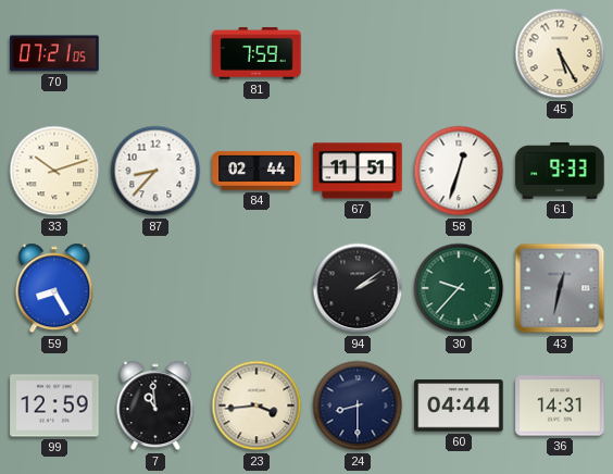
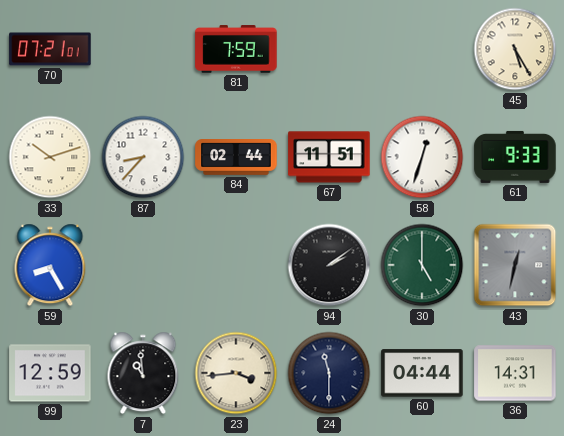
70: 07:21:05 -> 07:21:01 (50, 49)
30: 9:37 -> 5:00 (422, 265)
24: 8:30 -> 11:30 (329, 373)
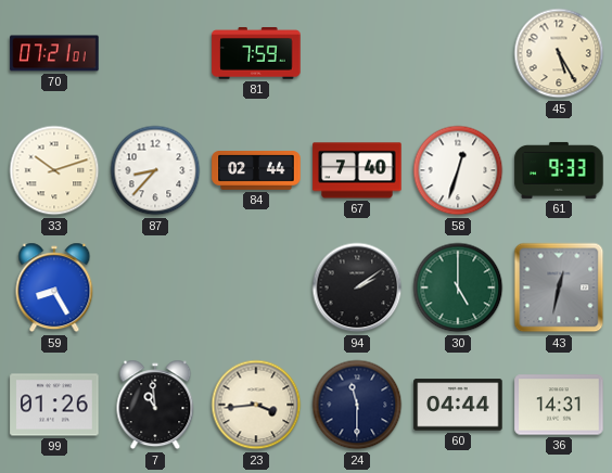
67: 11:51 -> 7:40 (357, 170)
99: 12:59 -> 01:26 (54, 405)
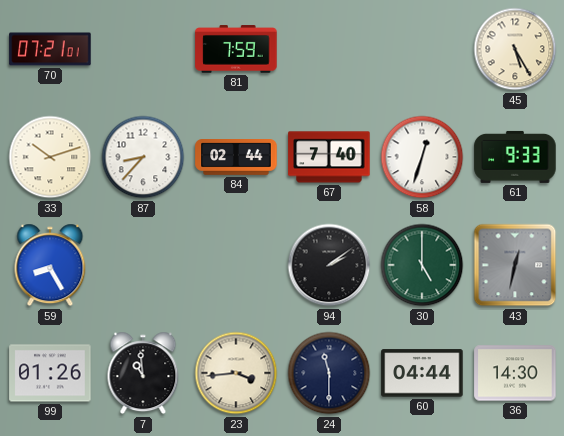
36: 14:31 -> 14:30 (515, 373)
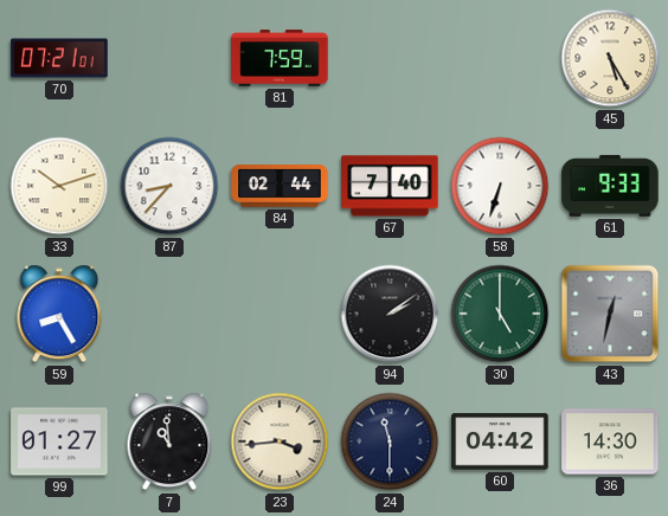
58: 12:33 -> 6:33 (500, 186)
99: 01:26 -> 01:27 (59, 441)
60: 04:44 -> 04:42 (500, 441)
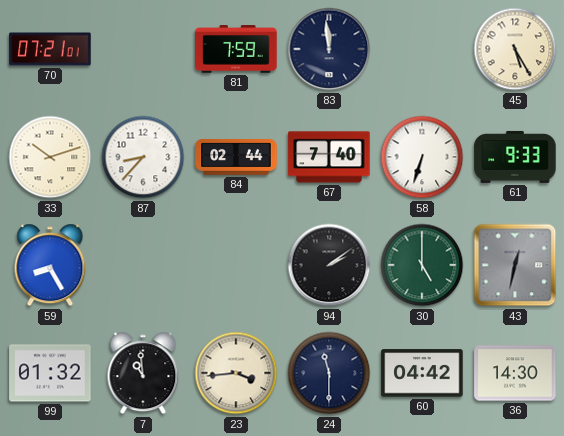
83: none -> 11:59 (329, 49)
99: 01:27 -> 01:32 (50, 373)
